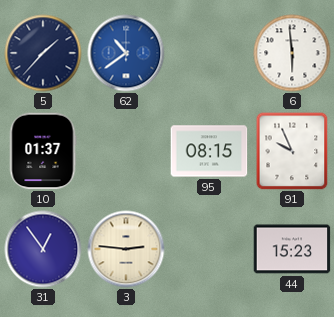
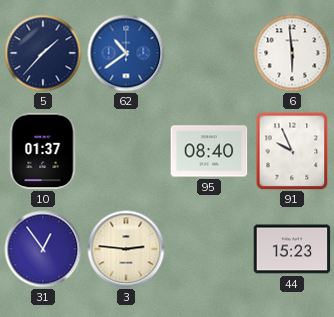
95: 08:15 -> 08:40 (209, 151)
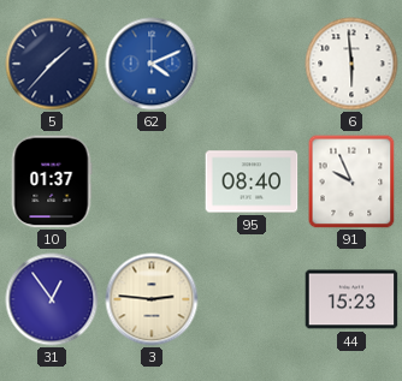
62: 10:39 -> 4:11 (152, 64)
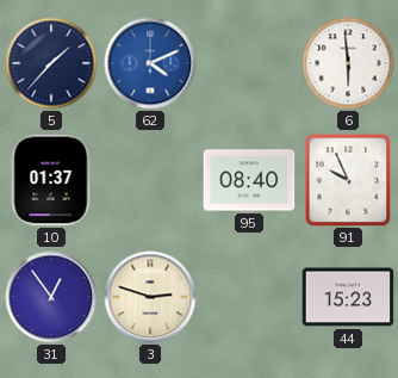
3: 2:46 -> 2:48 (150, 297)
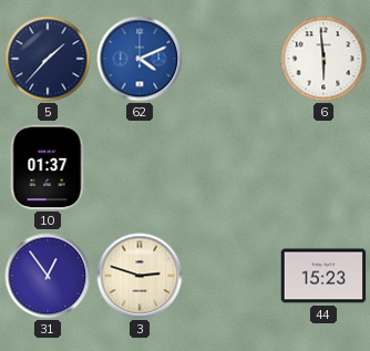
95: 08:40 -> none (249, 180)
91: 9:56 -> none (348, 180)
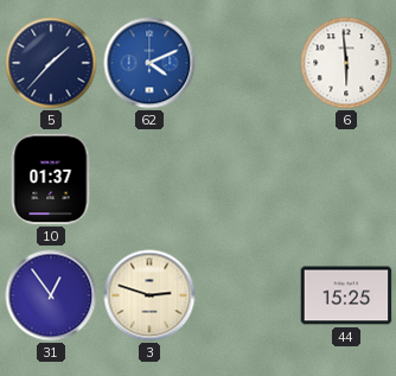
44: 15:23 -> 15:25 (346, 295)
